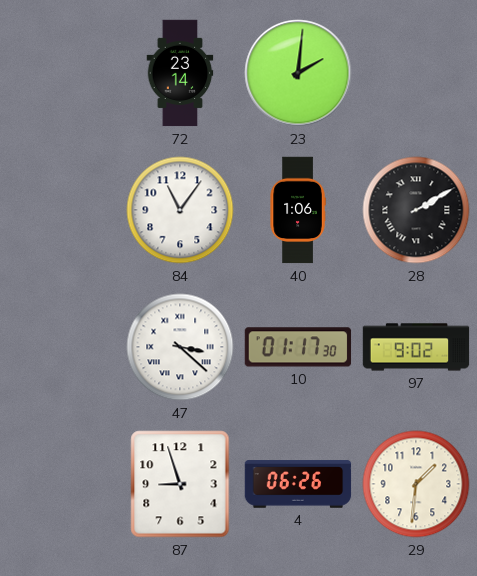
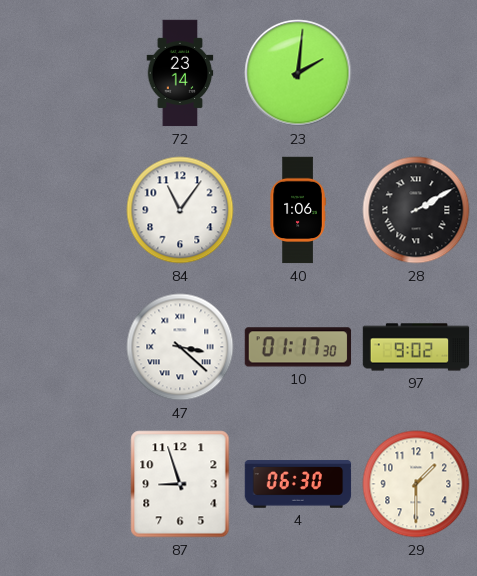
4: 06:26 -> 06:30 (298, 484)
29: 1:31 -> 1:30 (416, 484)
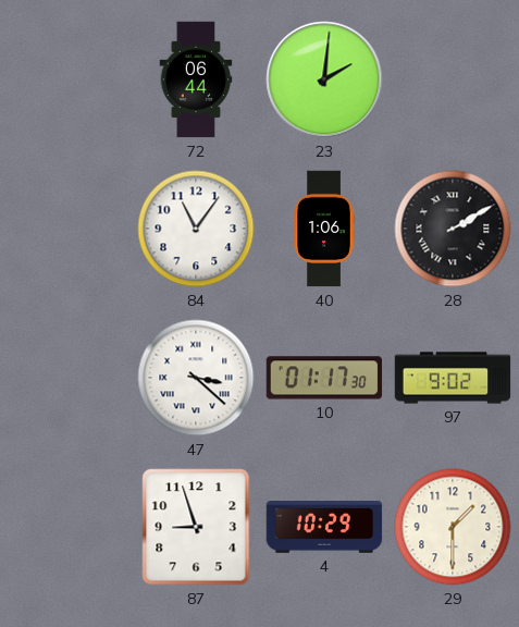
72: 23:14 -> 06:44 (196, 79)
4: 06:30 -> 10:29 (324, 527)
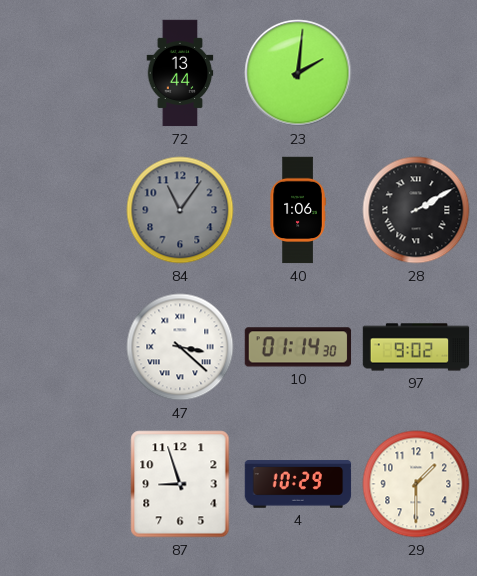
72: 06:44 -> 13:44 (180, 73)
84 dial: white -> grey (180, 210)
10: 01:17 -> 01:14 (298, 347)
